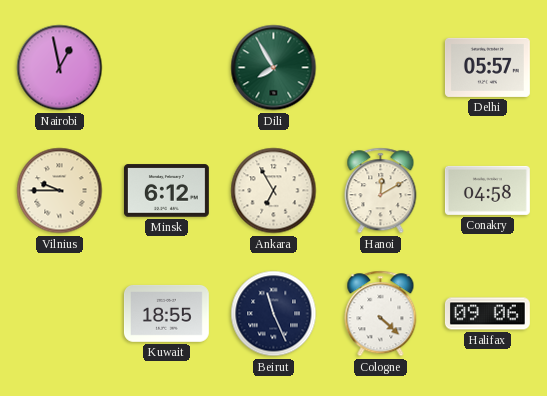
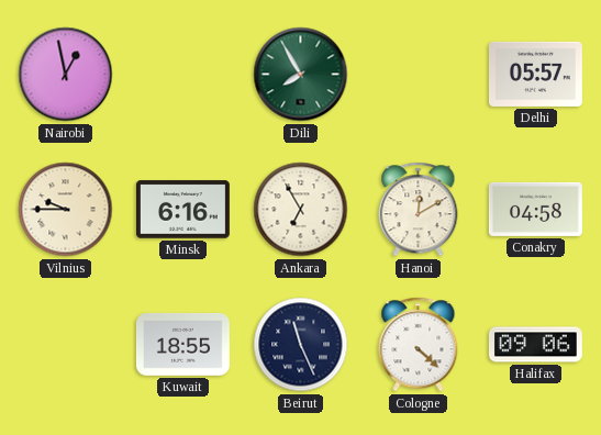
Minsk: 6:12 -> 6:16 (182, 210)
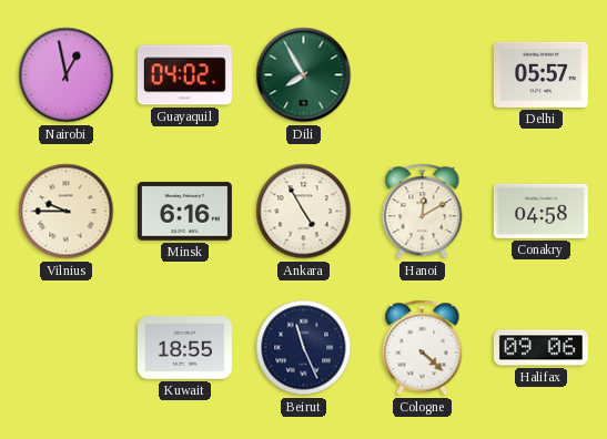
Guayaquil: none -> 04:02 (184, 75)
Ankara: 6:55 -> 4:55 (304, 212)
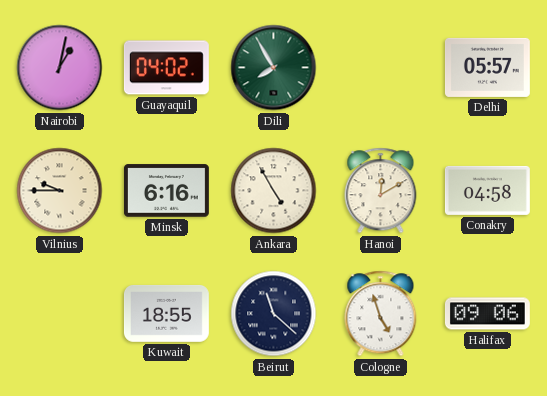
Nairobi: 12:58 -> 1:02 (60, 68)
Beirut: 11:26 -> 11:22 (274, 314)
Cologne: 4:22 -> 4:57 (381, 314)
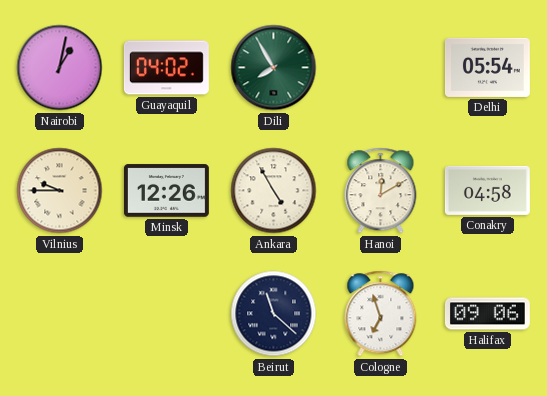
Delhi: 05:57 -> 05:54 (487, 67)
Minsk: 6:16 -> 12:26 (166, 191)
Kuwait: 18:55 -> none (166, 314)
Cologne: 4:57 -> 6:57 (381, 314)
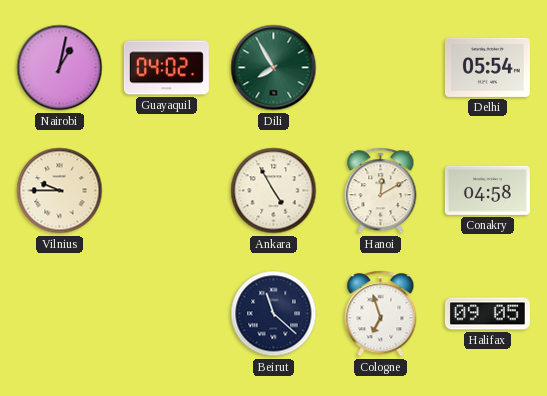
Minsk: 12:26 -> none (166, 191)
Halifax: 09:06 -> 09:05 (487, 314)
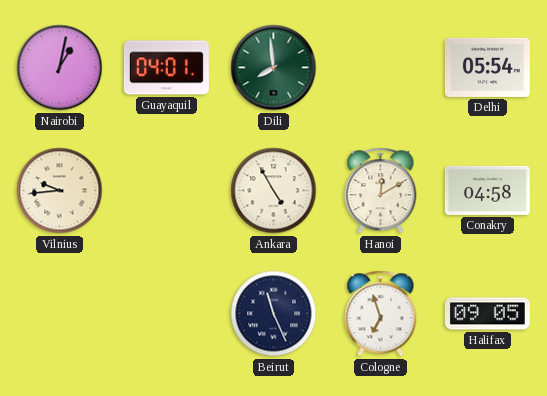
Guayaquil: 04:02 -> 04:01 (166, 68)
Dili: 7:55 -> 7:59 (274, 68)
Vilnius: 9:45 -> 9:44 (60, 191)
Beirut: 11:22 -> 11:26 (274, 314)
